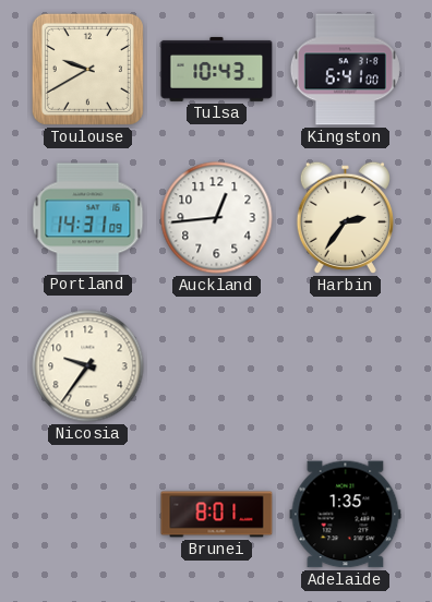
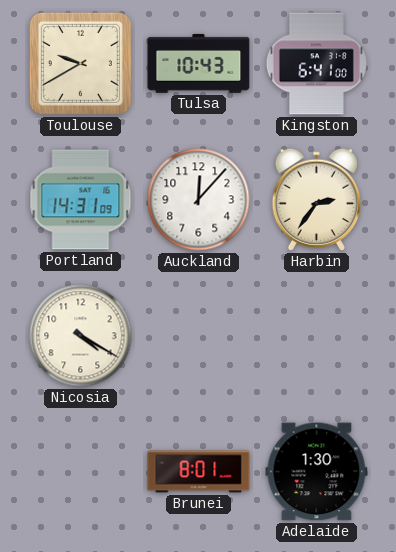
Auckland: 12:44 -> 12:07 (199, 200)
Nicosia: 9:36 -> 4:20 (81, 336)
Adelaide: 1:35 -> 1:30 (317, 472)
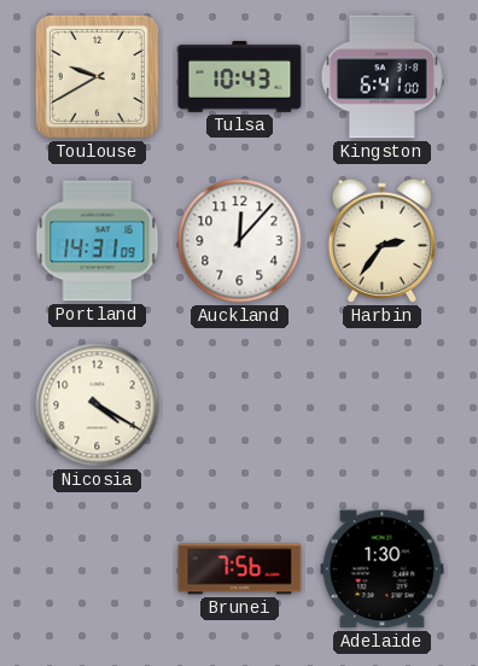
Brunei: 8:01 -> 7:56 (240, 569)
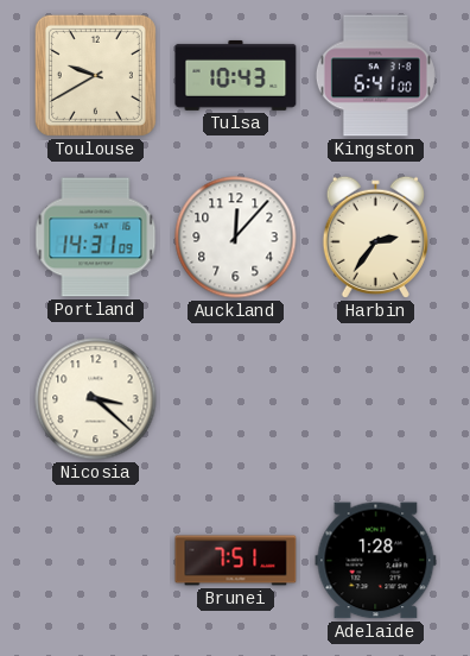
Nicosia: 4:20 -> 3:22 (96, 399)
Brunei: 7:56 -> 7:51 (236, 561)
Adelaide: 1:30 -> 1:28 (376, 561)
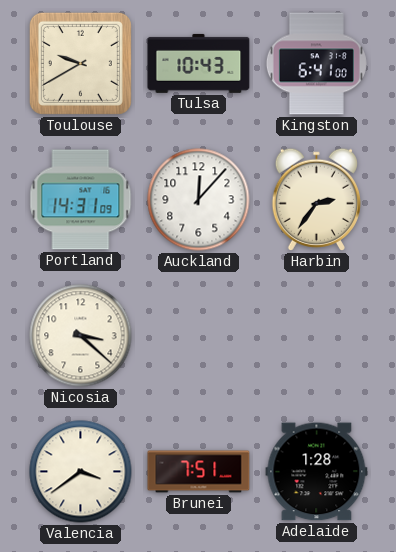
Valencia: none -> 3:39 (81, 472)
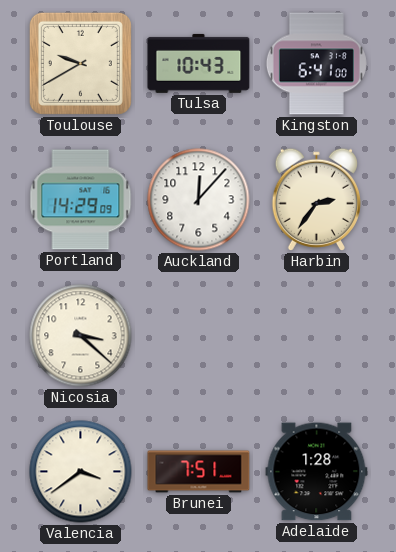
Portland: 14:31 -> 14:29 (81, 200)
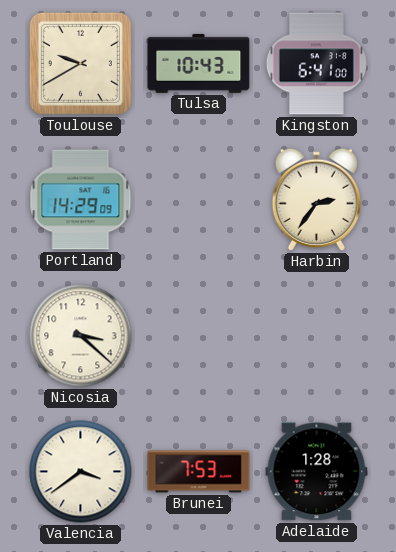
Auckland: 12:07 -> none (199, 200)
Brunei: 7:51 -> 7:53 (199, 472)
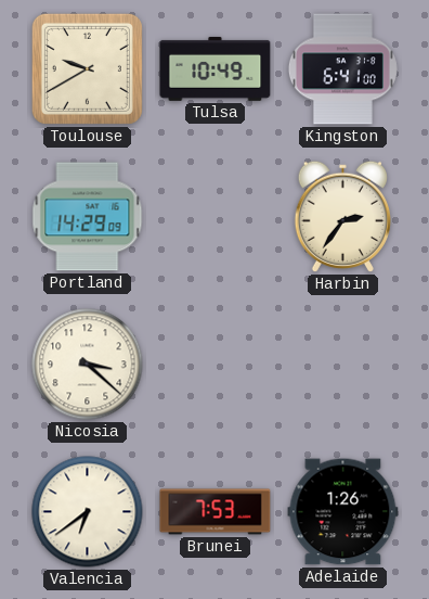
Tulsa: 10:43 -> 10:49 (216, 68)
Valencia: 3:39 -> 6:39 (88, 512)
Adelaide: 1:28 -> 1:26 (343, 512)
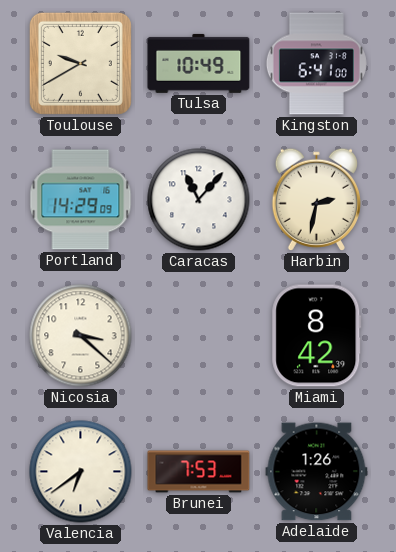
Caracas: none -> 11:07 (199, 200)
Harbin: 2:36 -> 2:32 (316, 199)
Miami: none -> 8:42 (317, 336)
